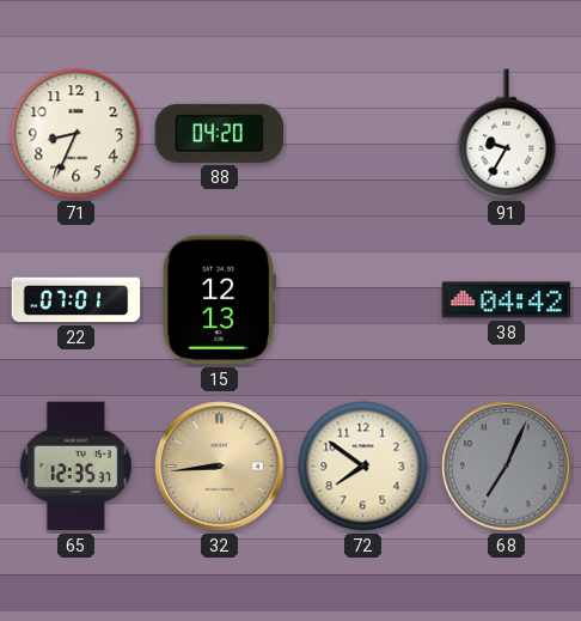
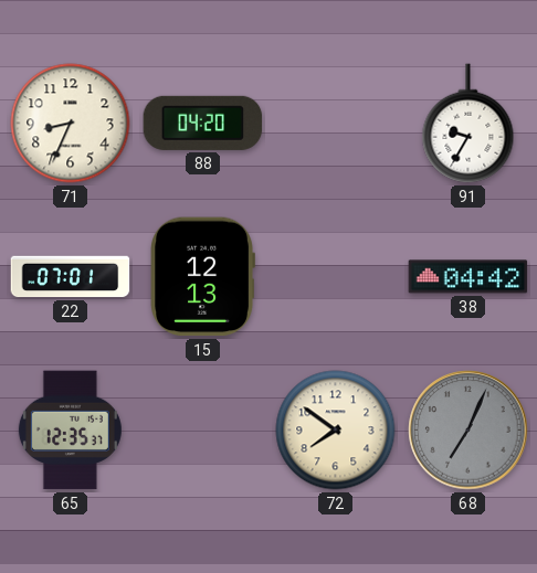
32: 8:44 -> none (220, 467)
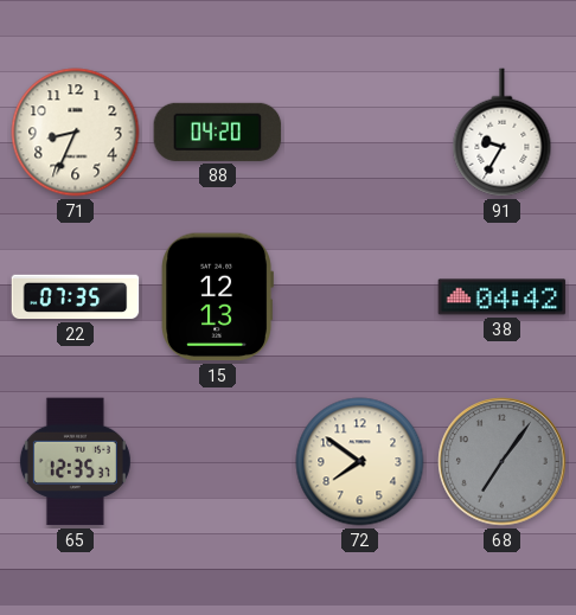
22: 07:01 -> 07:35 (76, 297)
68: 7:04 -> 7:06 (503, 462)
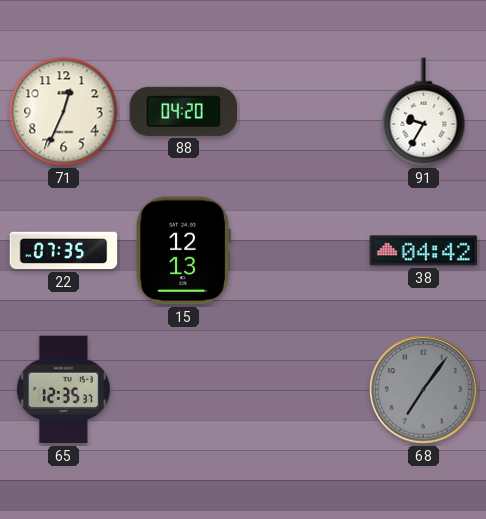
71: 8:34 -> 12:34 (64, 112)
72: 7:51 -> none (360, 462)
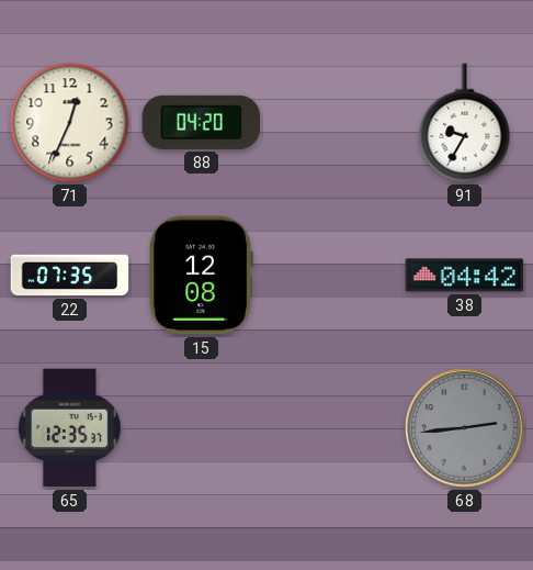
15: 12:13 -> 12:08 (201, 276)
68: 7:06 -> 2:44 (465, 428)
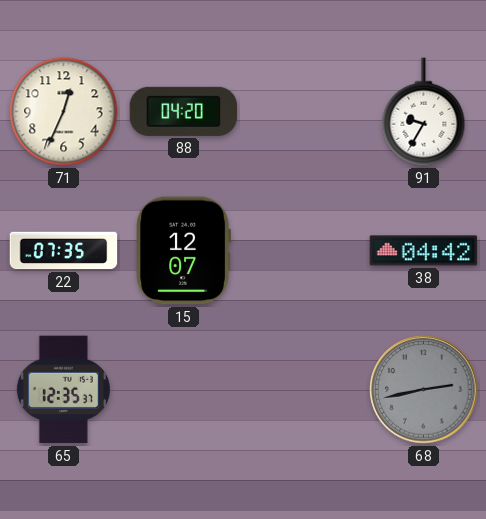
15: 12:08 -> 12:07 (183, 251)
68: 2:44 -> 2:43 (424, 390)
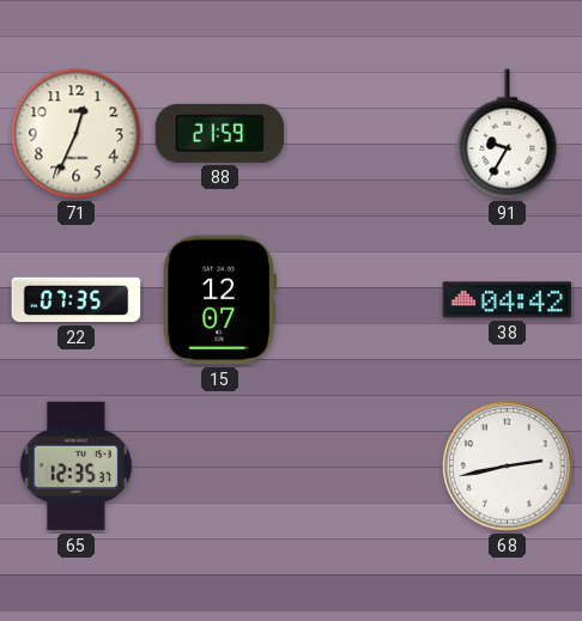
88: 04:20 -> 21:59 (220, 133)
68 dial: grey -> white (508, 467)
